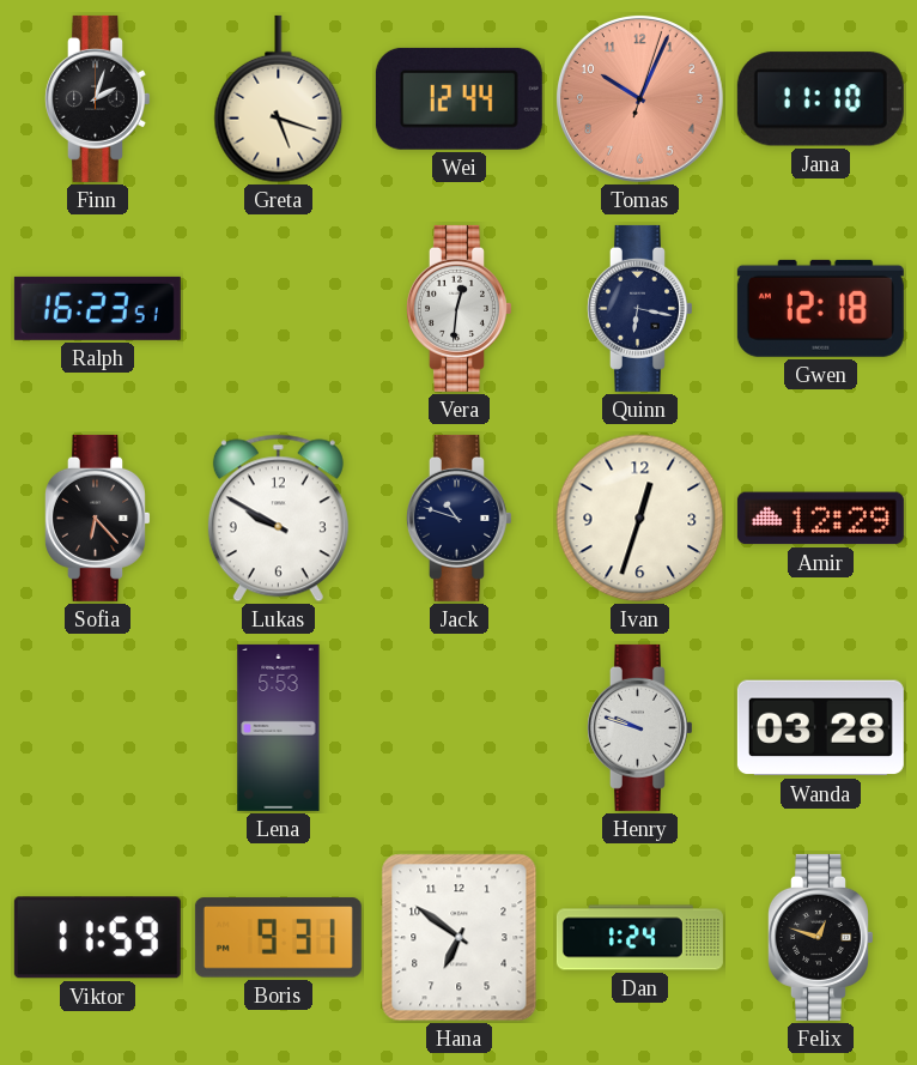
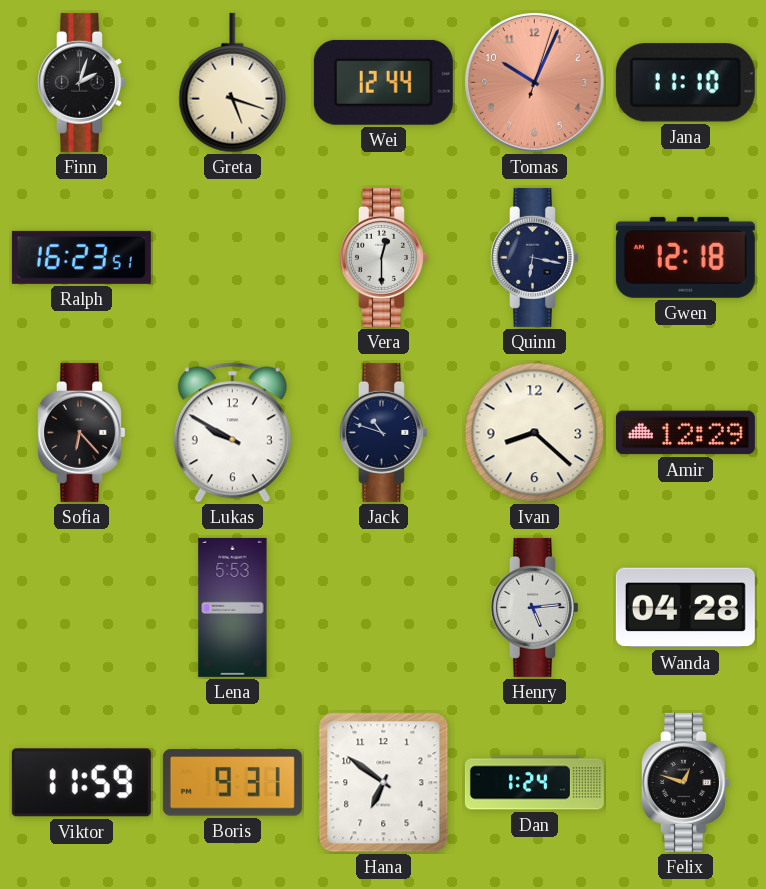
Vera: 12:31 -> 12:30 (384, 257)
Ivan: 12:33 -> 8:22 (535, 433)
Henry: 9:48 -> 5:14 (535, 607)
Wanda: 03:28 -> 04:28 (685, 608)
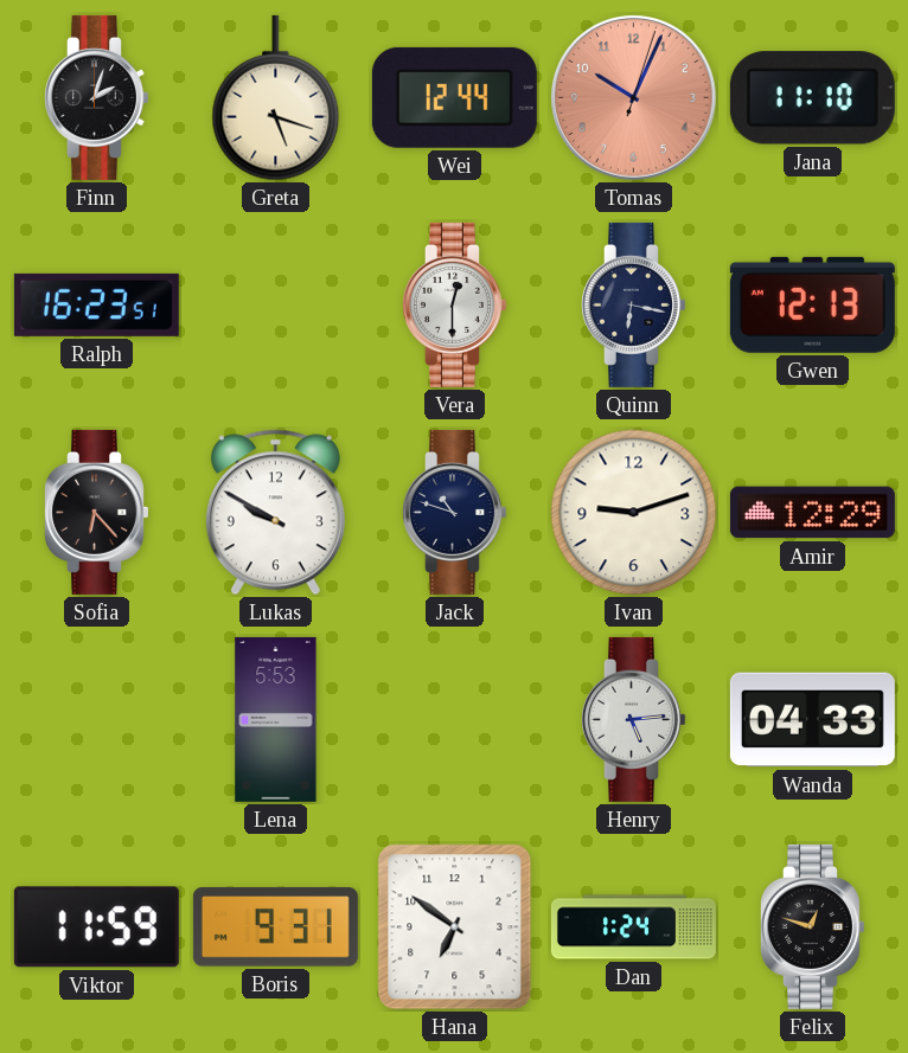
Gwen: 12:18 -> 12:13 (812, 304)
Ivan: 8:22 -> 9:12 (634, 513)
Wanda: 04:28 -> 04:33 (812, 720)
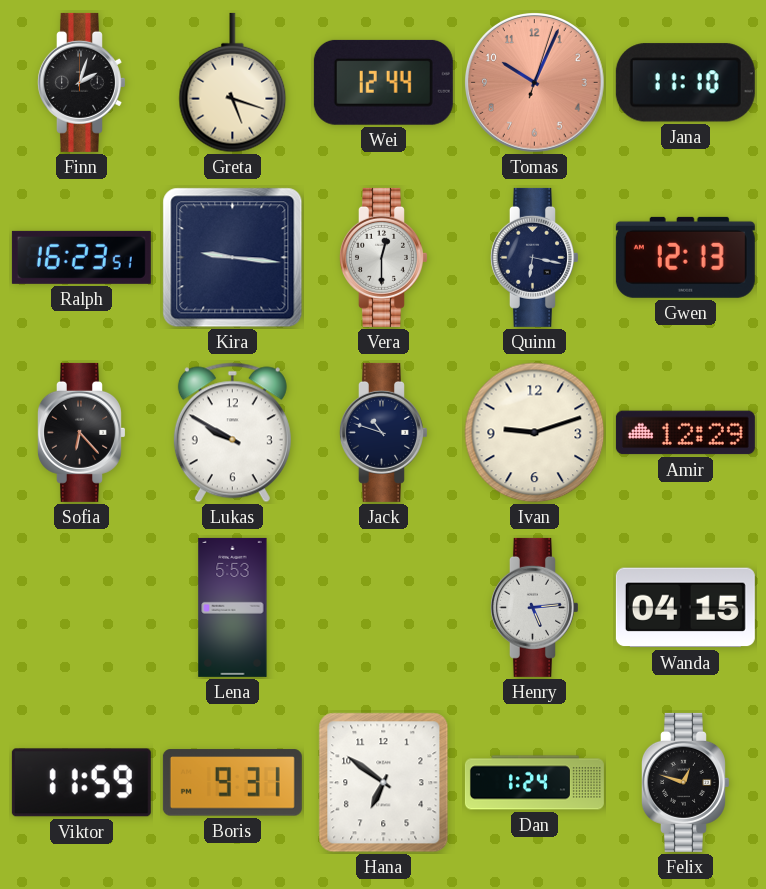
Kira: none -> 9:16 (233, 258)
Wanda: 04:33 -> 04:15 (685, 608)
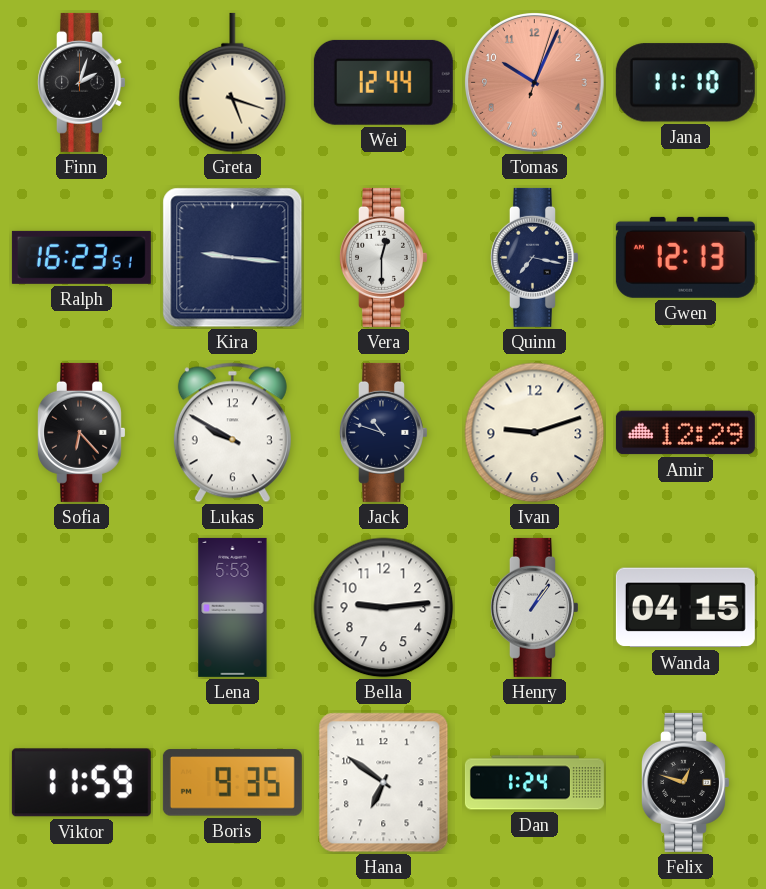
Quinn: 6:17 -> 7:17 (535, 257)
Bella: none -> 9:14 (384, 608)
Henry: 5:14 -> 1:06 (535, 607)
Boris: 9:31 -> 9:35 (232, 783)
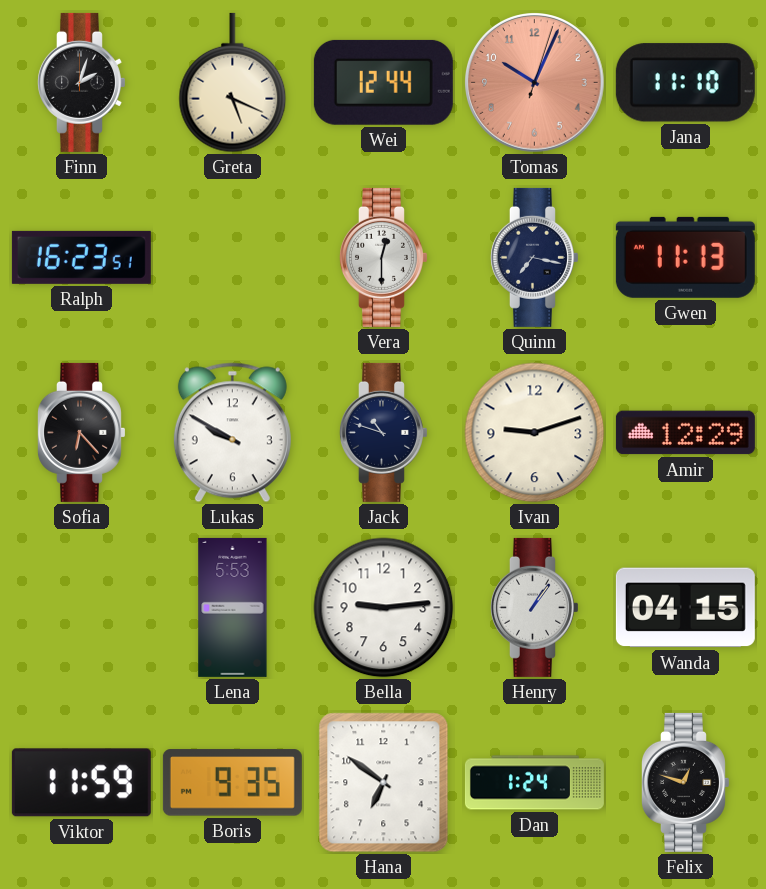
Greta: 5:18 -> 5:19 (233, 83)
Kira: 9:16 -> none (233, 258)
Gwen: 12:13 -> 11:13 (685, 257)
